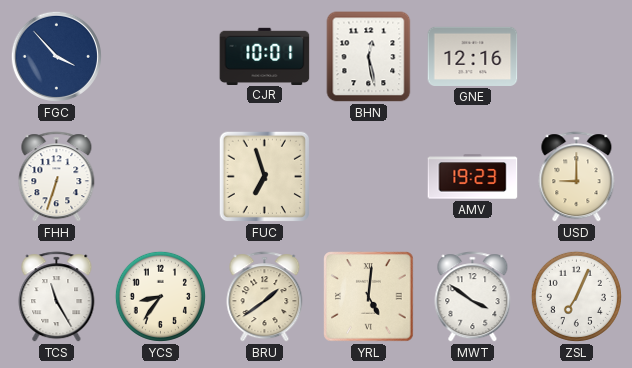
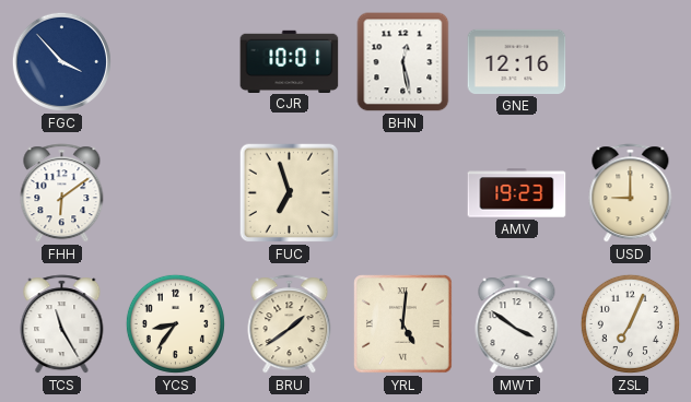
FHH: 6:33 -> 6:09 (62, 193)
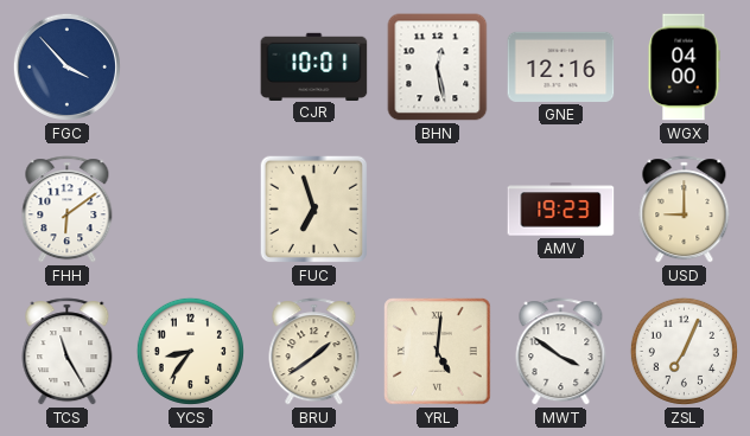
WGX: none -> 04:00 (684, 68)
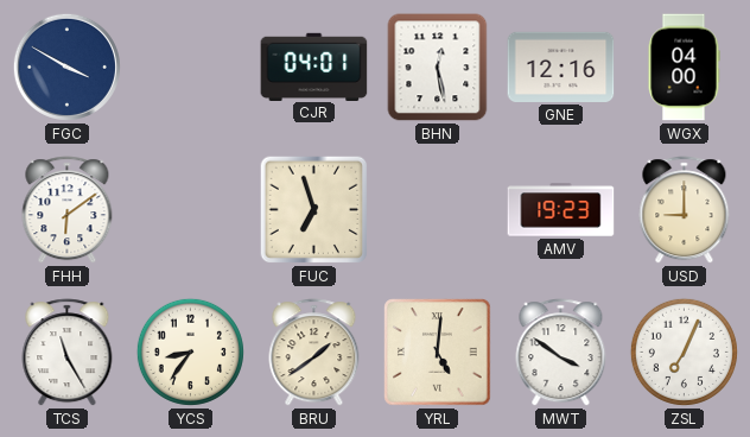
FGC: 3:53 -> 3:50 (66, 66)
CJR: 10:01 -> 04:01 (314, 66)
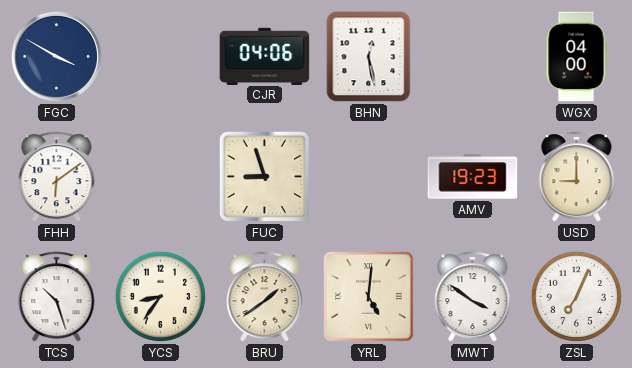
CJR: 04:01 -> 04:06 (265, 56)
GNE: 12:16 -> none (561, 66)
FUC: 6:57 -> 8:57 (265, 177)
TCS: 11:25 -> 10:27 (57, 297)
